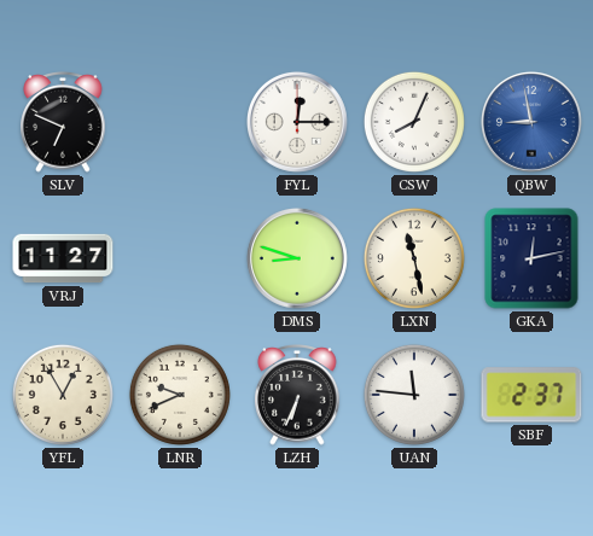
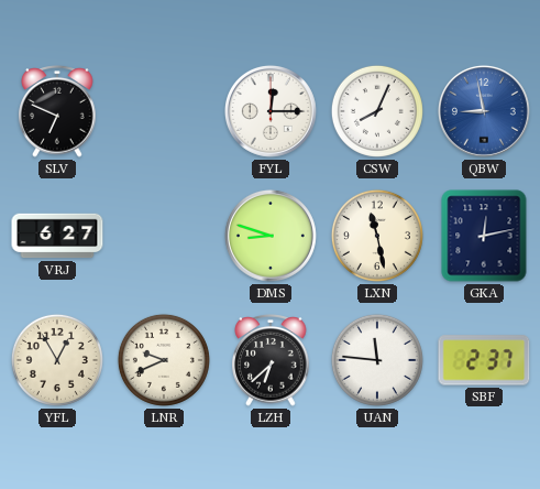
VRJ: 11:27 -> 6:27 (57, 236)
LZH: 6:34 -> 6:38 (271, 361)
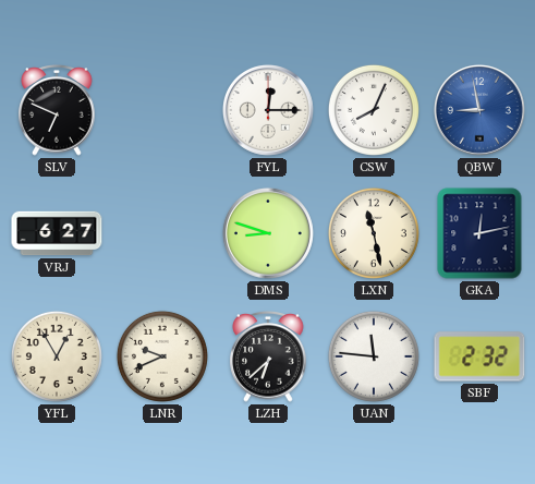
SBF: 2:37 -> 2:32 (479, 356)
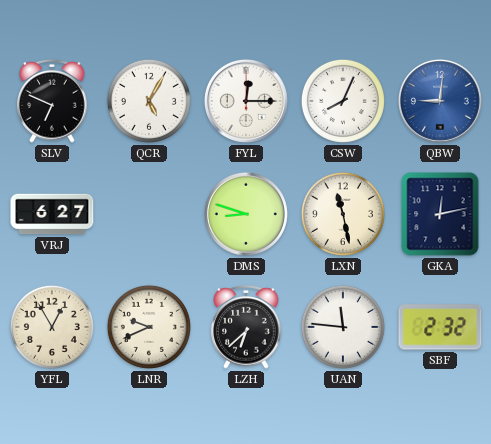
QCR: none -> 5:05 (149, 101)
QBW: 8:58 -> 9:01 (440, 101)
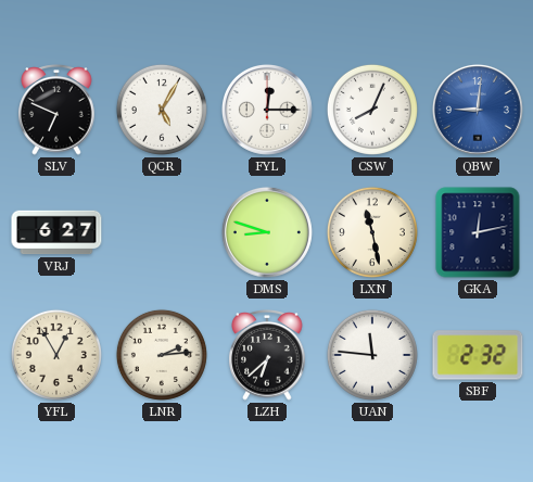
LNR: 9:41 -> 2:14 (162, 355)
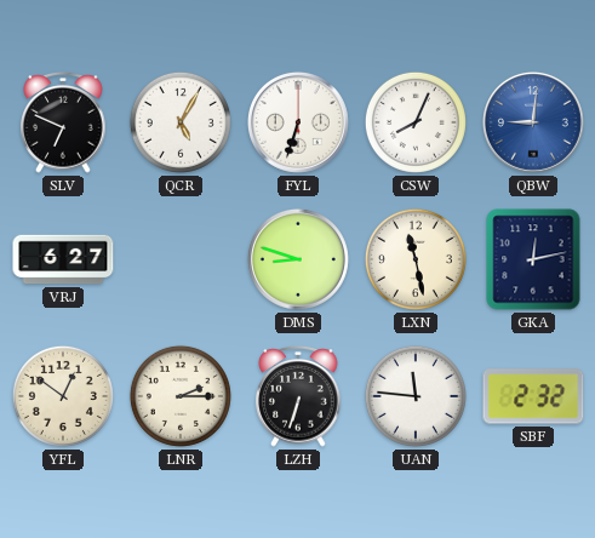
FYL: 12:15 -> 6:33 (298, 122)
YFL: 12:55 -> 12:51 (63, 396)
LNR: 2:14 -> 2:15 (181, 396)
LZH: 6:38 -> 6:33 (298, 397)
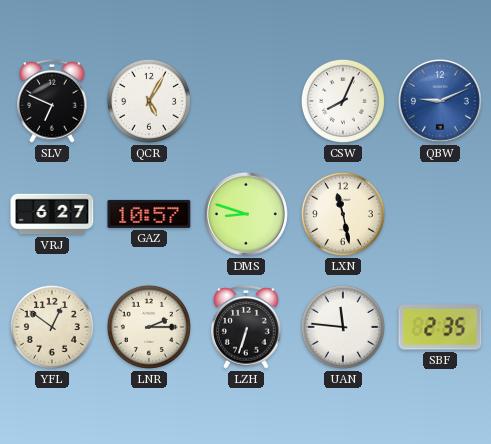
FYL: 6:33 -> none (298, 122)
QBW: 9:01 -> 9:11 (440, 101)
GAZ: none -> 10:57 (149, 214)
GKA: 12:13 -> none (533, 259)
SBF: 2:32 -> 2:35 (440, 327)
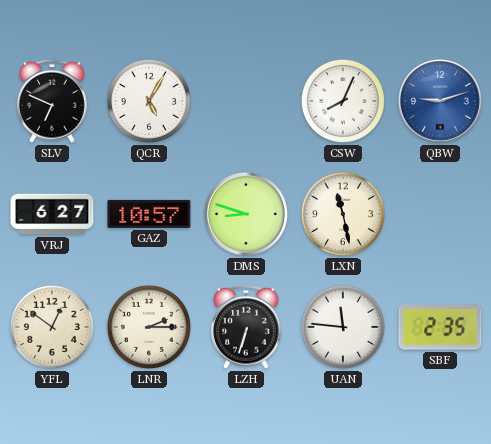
QBW: 9:11 -> 9:12 (440, 101)
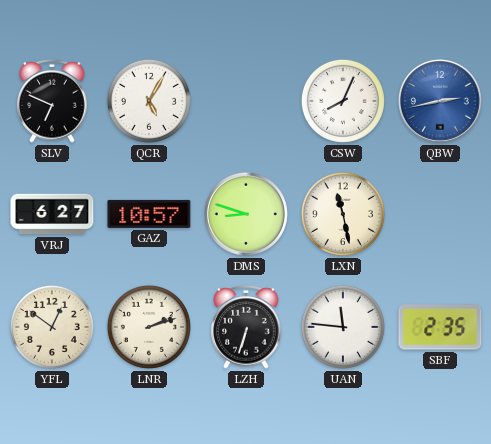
QBW: 9:12 -> 2:43 (440, 101)
LNR: 2:15 -> 2:12 (149, 327)
